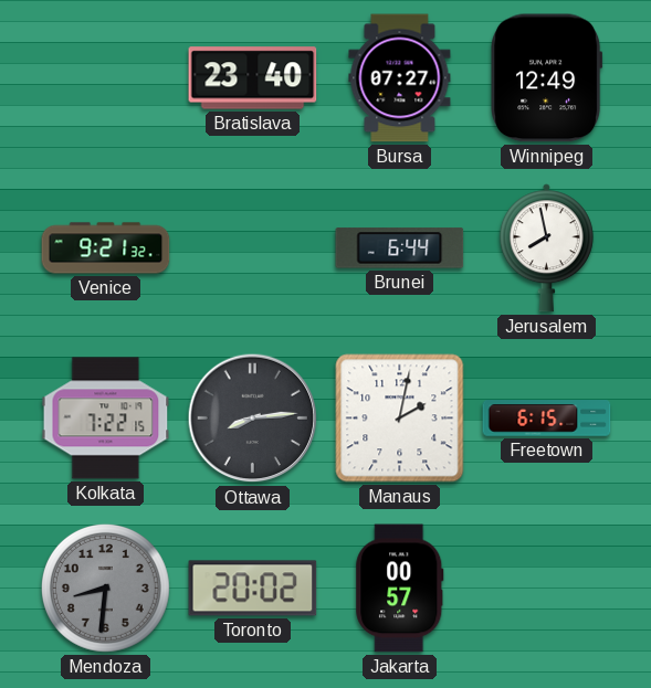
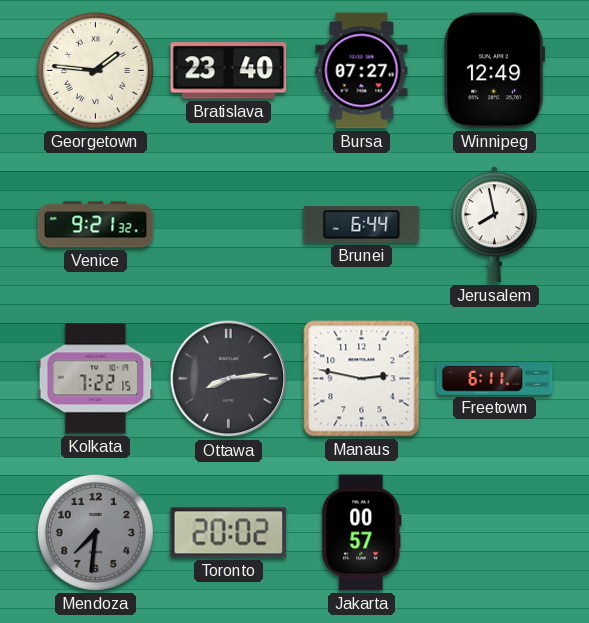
Georgetown: none -> 1:46 (95, 70)
Manaus: 2:02 -> 2:47 (362, 379)
Freetown: 6:15 -> 6:11 (495, 379)
Mendoza: 8:31 -> 7:31 (95, 532)
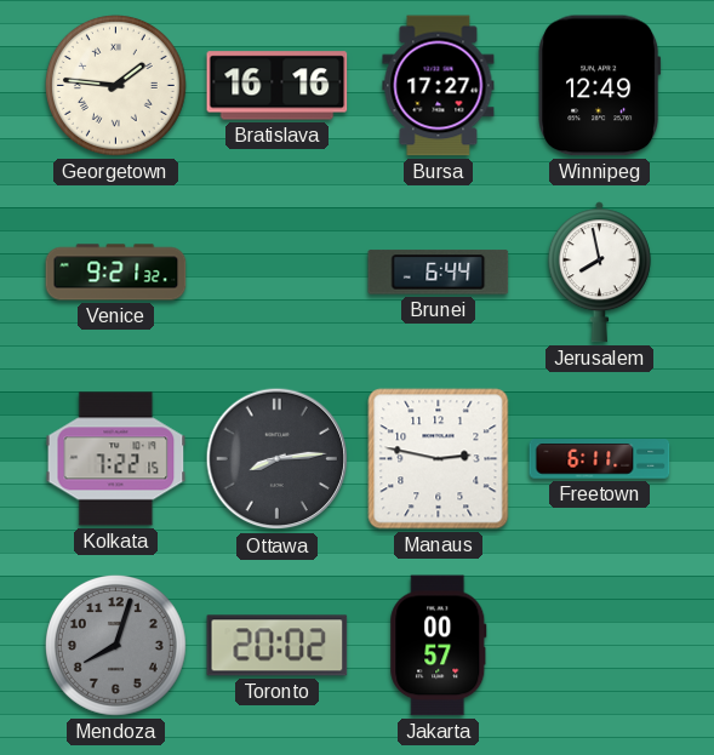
Bratislava: 23:40 -> 16:16 (278, 86)
Bursa: 07:27 -> 17:27 (439, 86)
Mendoza: 7:31 -> 8:03 (115, 645)
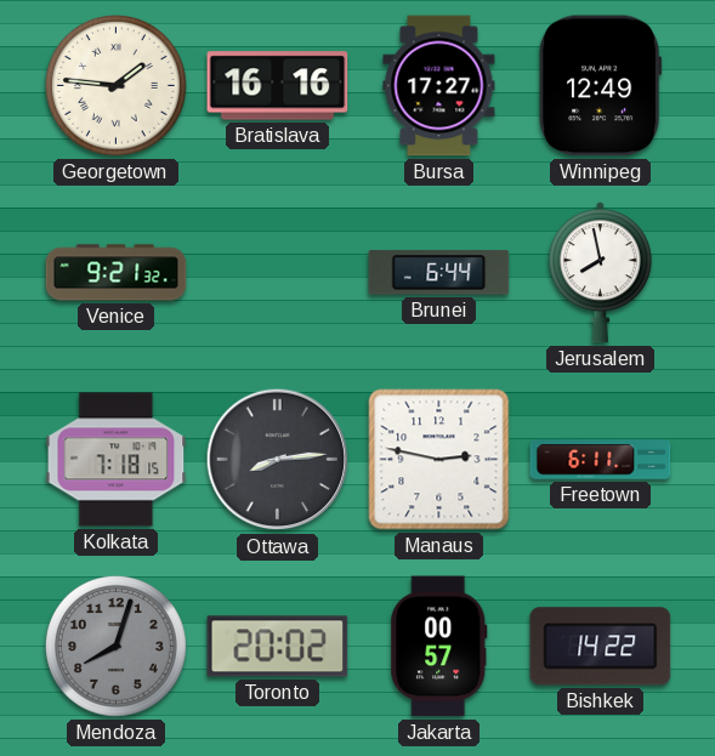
Kolkata: 7:22 -> 7:18 (117, 460)
Bishkek: none -> 14:22 (601, 647)
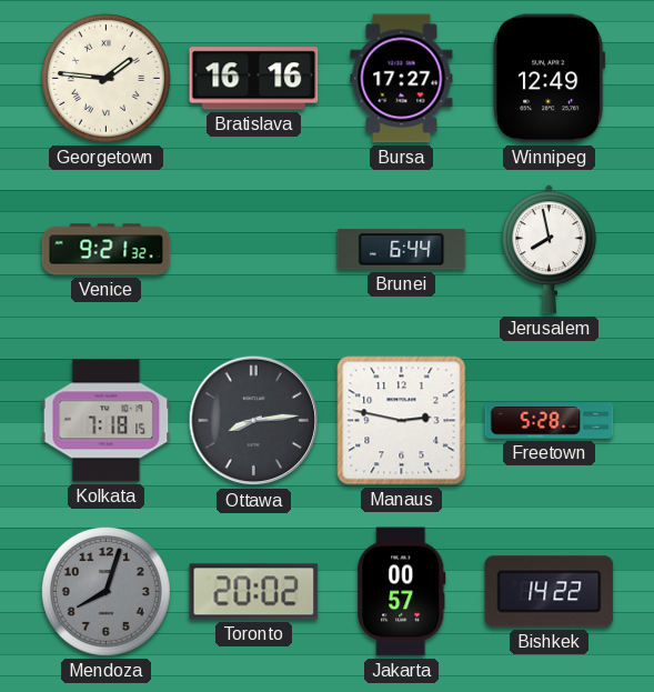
Freetown: 6:11 -> 5:28 (550, 421)
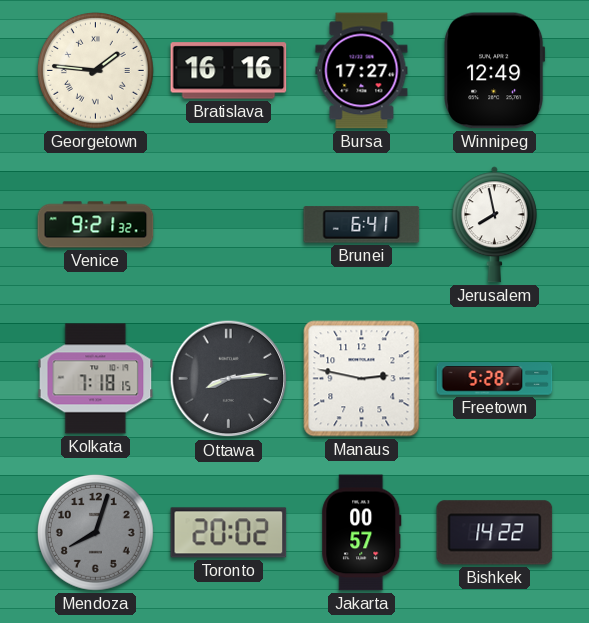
Brunei: 6:44 -> 6:41 (362, 225)
